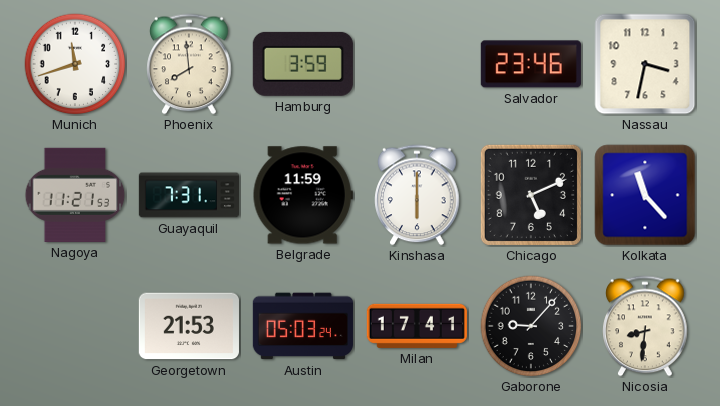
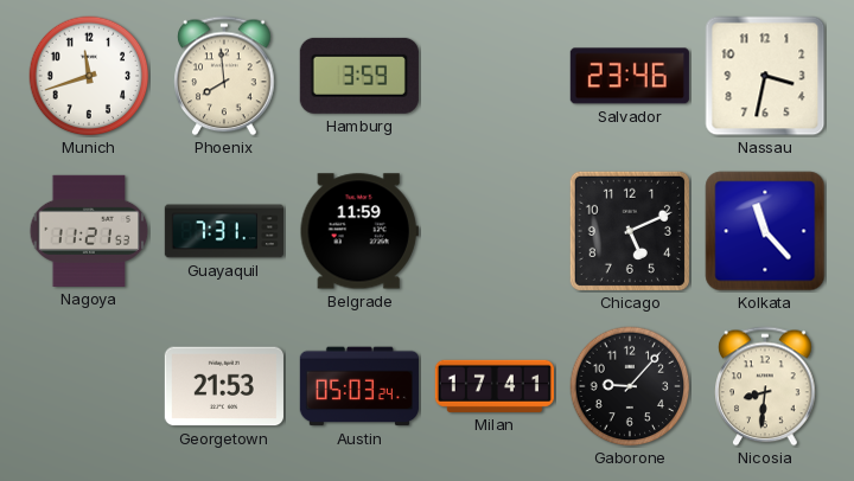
Kinshasa: 6:00 -> none (417, 195)
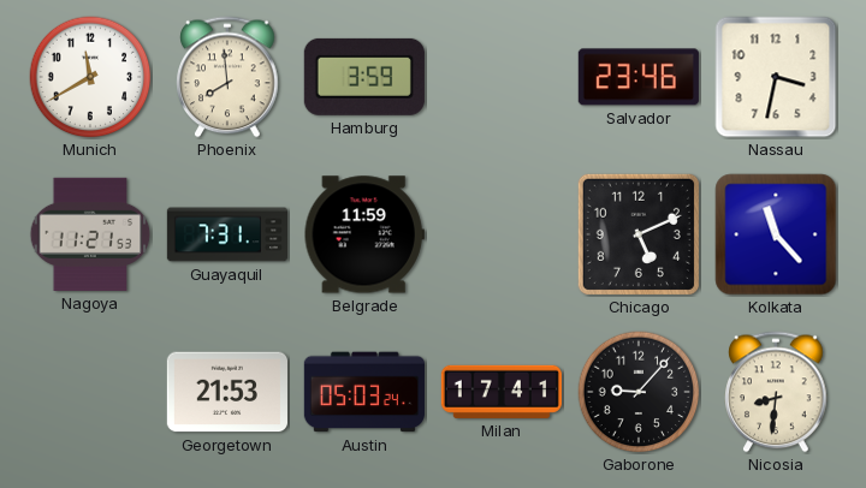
Munich: 11:42 -> 11:40 (90, 77)
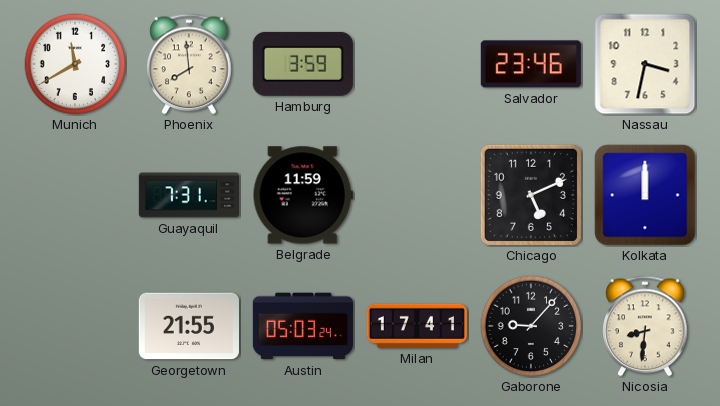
Nagoya: 11:21 -> none (90, 234)
Kolkata: 11:23 -> 12:00 (645, 195)
Georgetown: 21:53 -> 21:55 (189, 326)
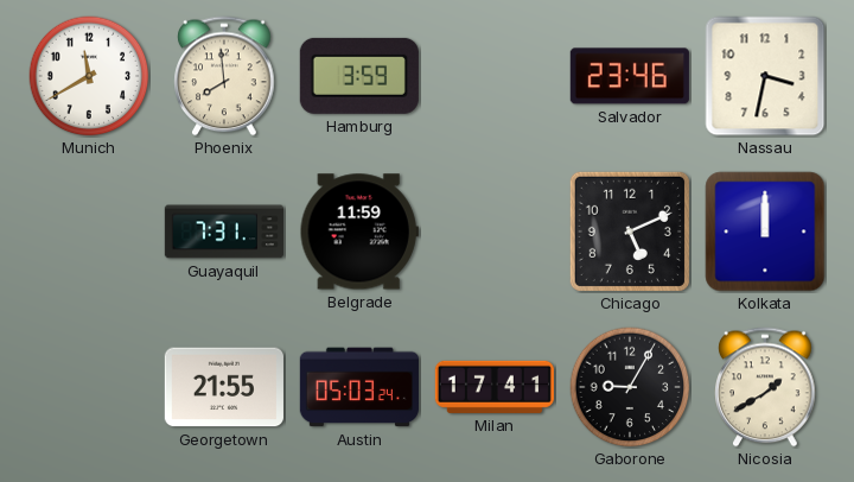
Gaborone: 9:07 -> 9:05 (630, 387)
Nicosia: 8:31 -> 1:40 (765, 387)
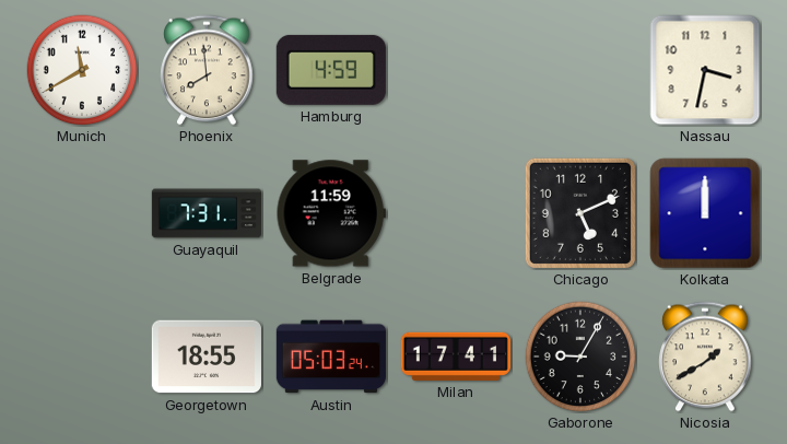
Hamburg: 3:59 -> 4:59 (331, 70)
Salvador: 23:46 -> none (630, 76)
Georgetown: 21:55 -> 18:55 (207, 357)
